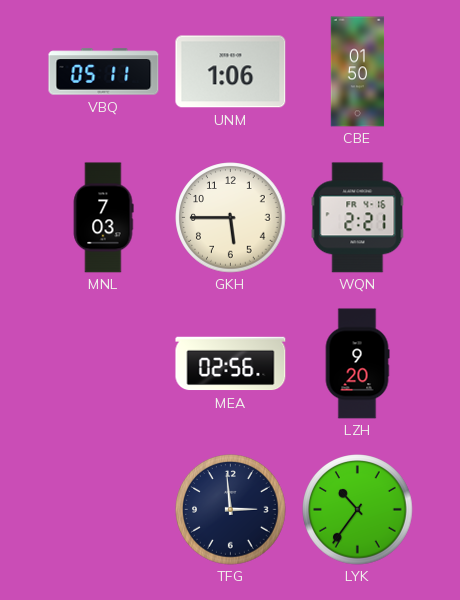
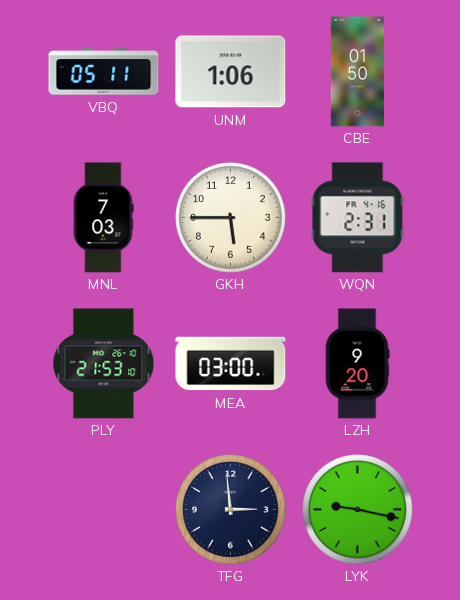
WQN: 2:21 -> 2:31 (358, 218)
PLY: none -> 21:53 (104, 364)
MEA: 02:56 -> 03:00 (231, 364)
LYK: 10:36 -> 9:17 (358, 510)
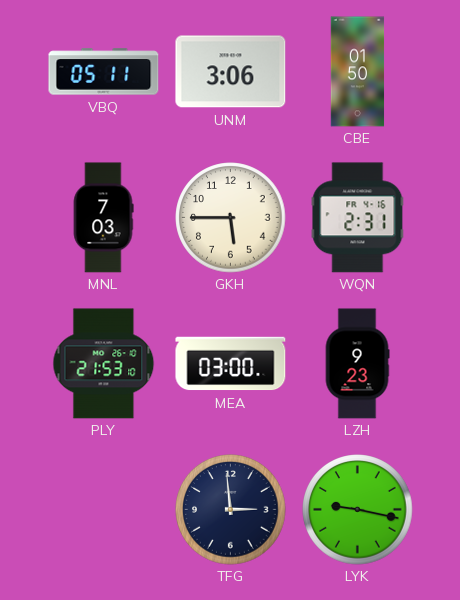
UNM: 1:06 -> 3:06 (231, 72)
LZH: 9:20 -> 9:23 (357, 364)
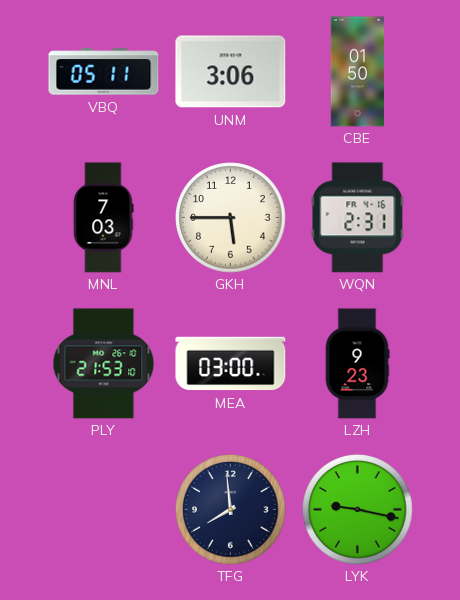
TFG: 2:59 -> 7:59 (231, 510)
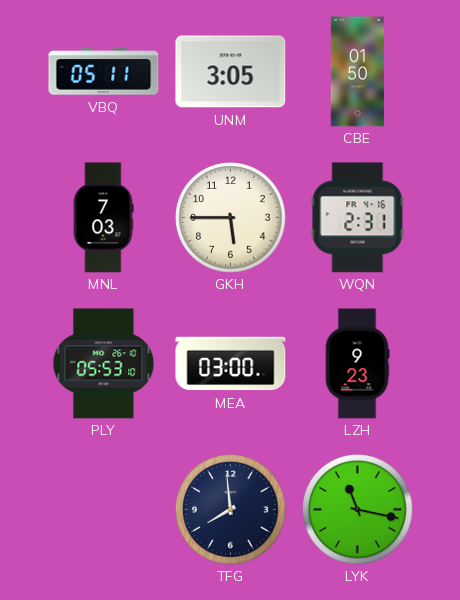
UNM: 3:06 -> 3:05 (231, 72)
PLY: 21:53 -> 05:53 (104, 364)
LYK: 9:17 -> 11:17 (358, 510)
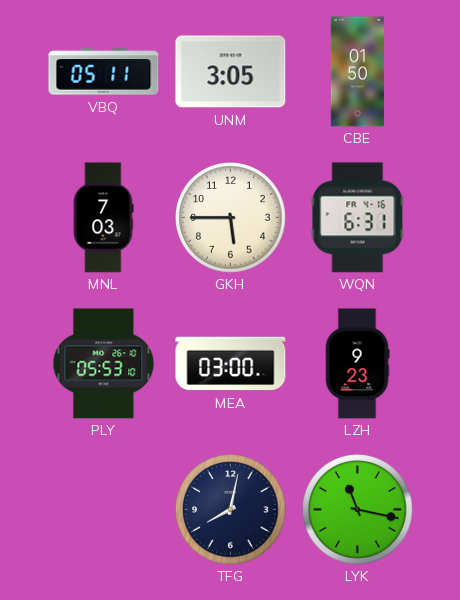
WQN: 2:31 -> 6:31 (358, 218)
TFG: 7:59 -> 8:02 (231, 510)
